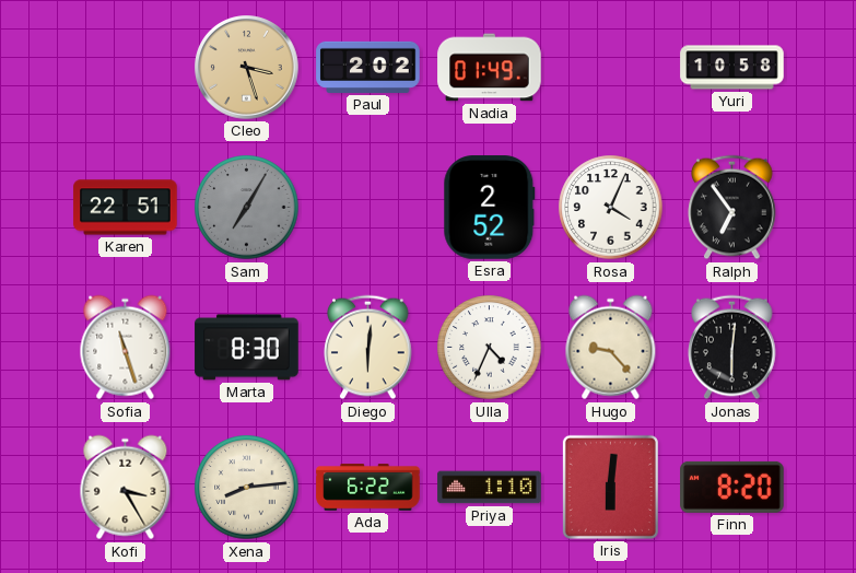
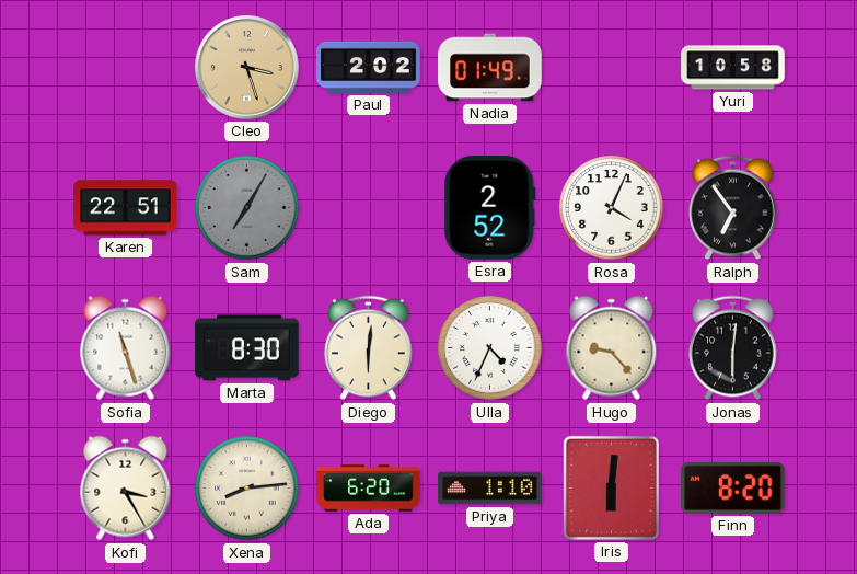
Ada: 6:22 -> 6:20 (369, 489)
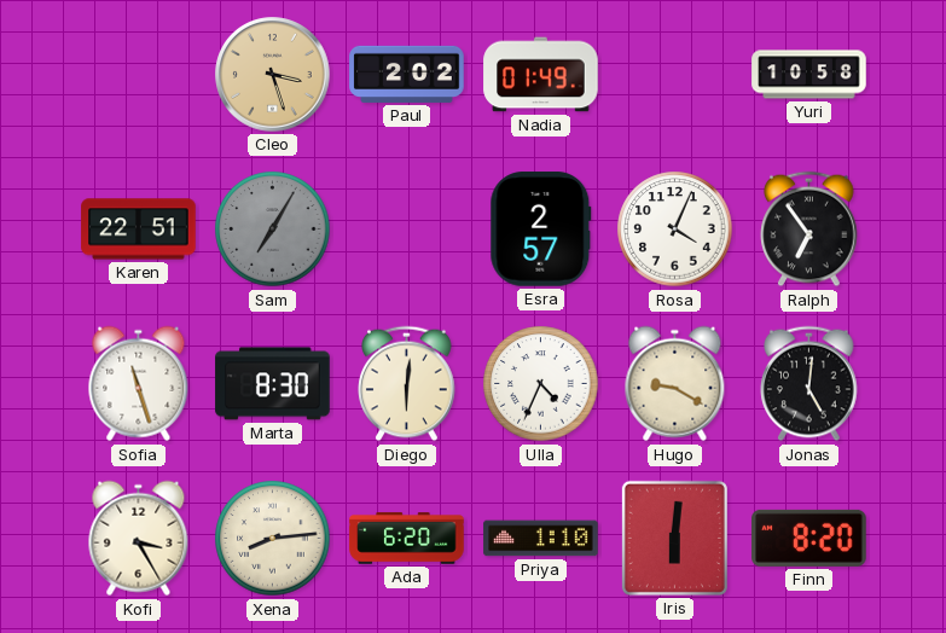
Esra: 2:52 -> 2:57 (541, 230)
Hugo: 9:23 -> 9:20 (675, 384)
Jonas: 6:01 -> 5:01 (809, 384)
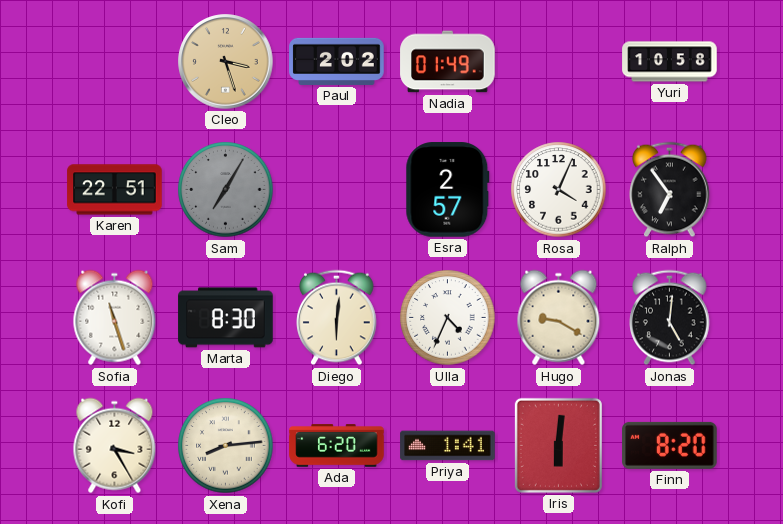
Priya: 1:10 -> 1:41 (448, 446)
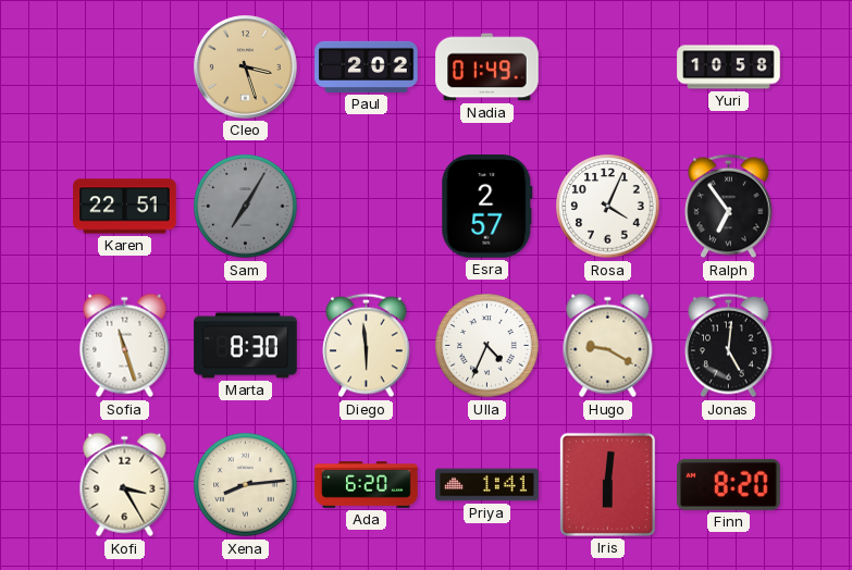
Diego: 6:01 -> 5:59 (367, 346)
